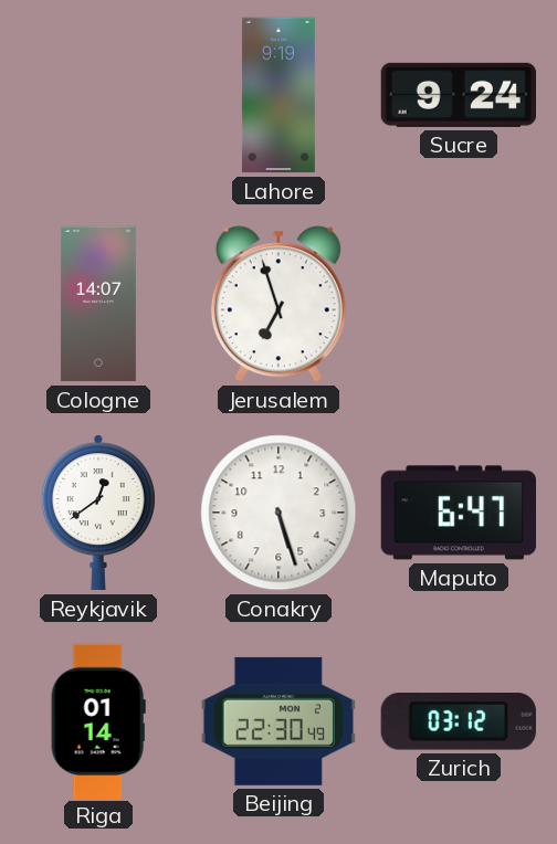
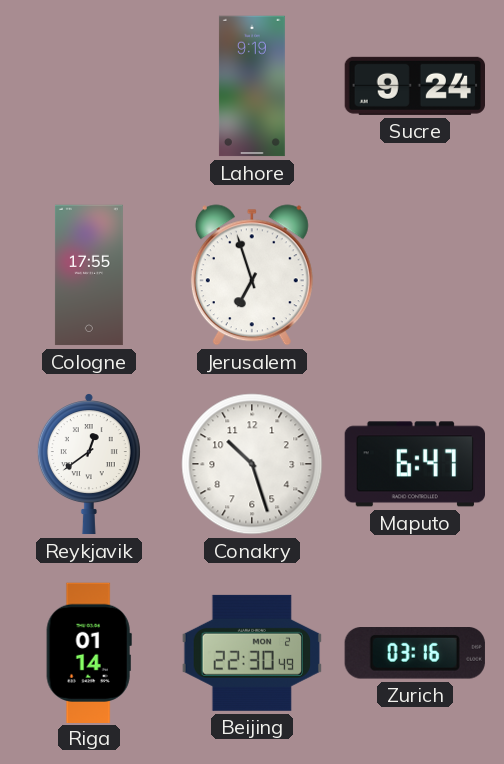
Cologne: 14:07 -> 17:55 (89, 275)
Conakry: 5:27 -> 10:27 (252, 464)
Zurich: 03:12 -> 03:16 (415, 654)
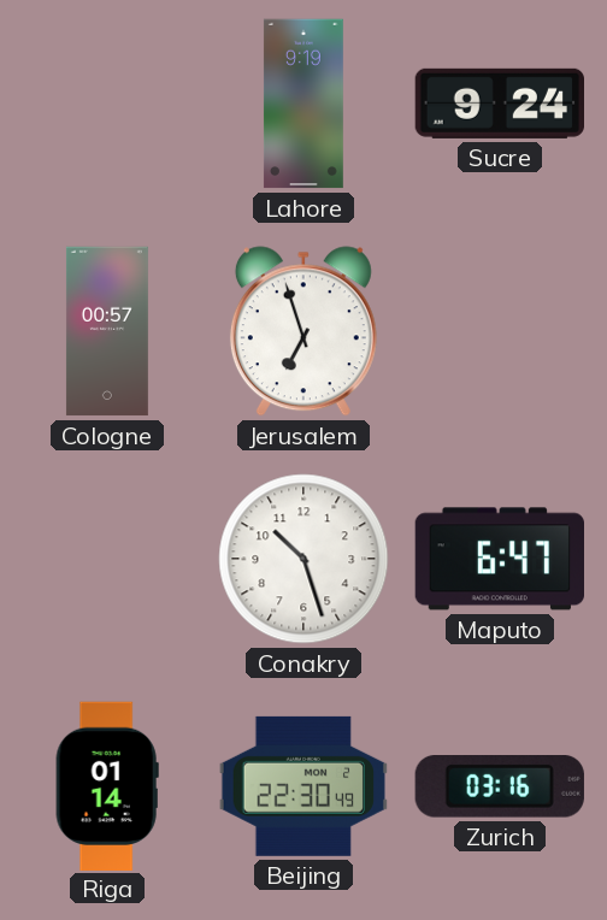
Cologne: 17:55 -> 00:57 (107, 331)
Reykjavik: 12:39 -> none (89, 464)
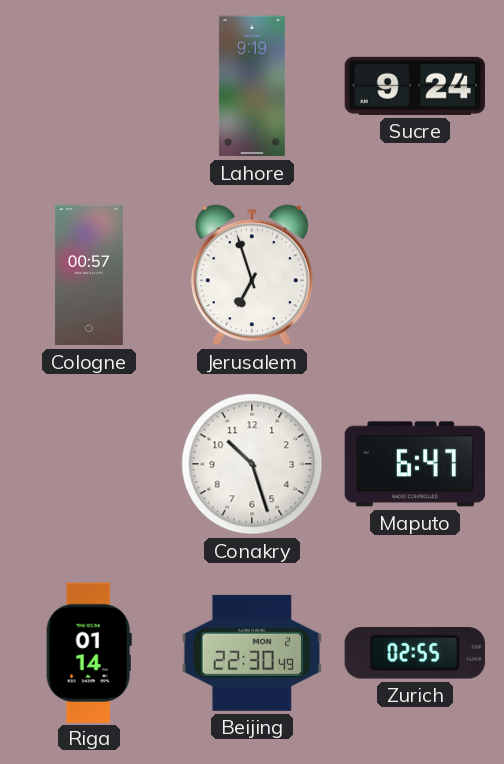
Zurich: 03:16 -> 02:55 (415, 654)
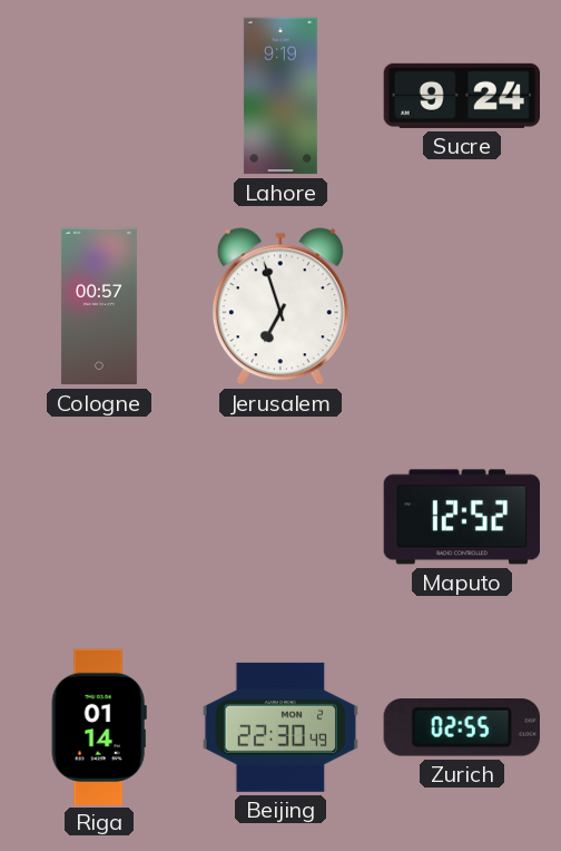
Conakry: 10:27 -> none (252, 464)
Maputo: 6:47 -> 12:52 (462, 517)
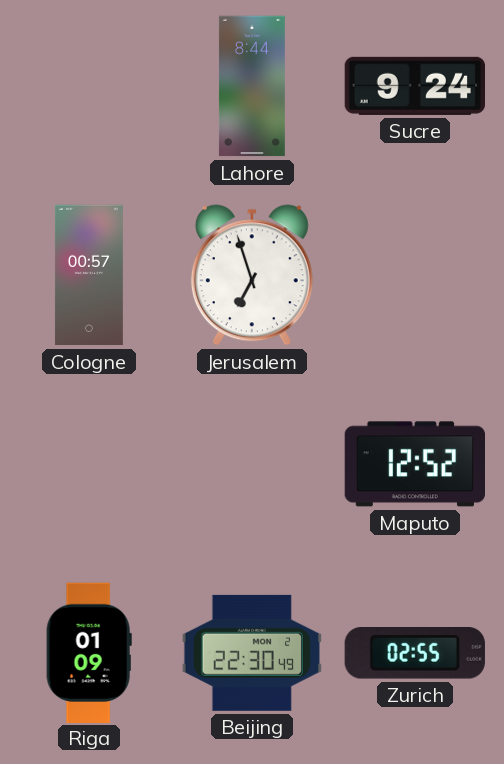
Lahore: 9:19 -> 8:44 (252, 86)
Riga: 01:14 -> 01:09 (89, 652)
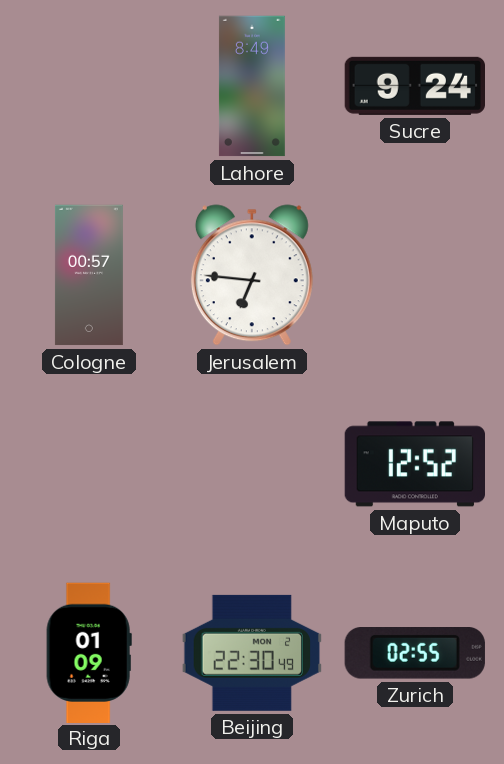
Lahore: 8:44 -> 8:49 (252, 86)
Jerusalem: 6:57 -> 6:46 (252, 275)
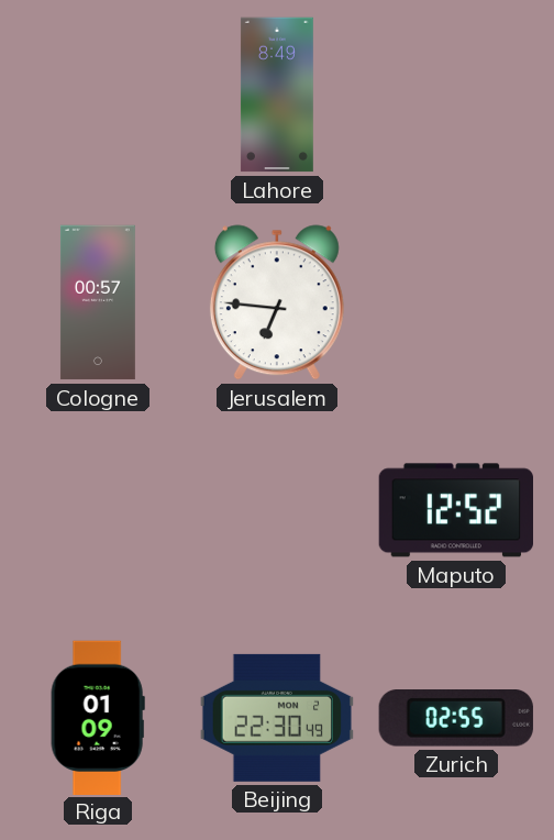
Sucre: 9:24 -> none (414, 86)
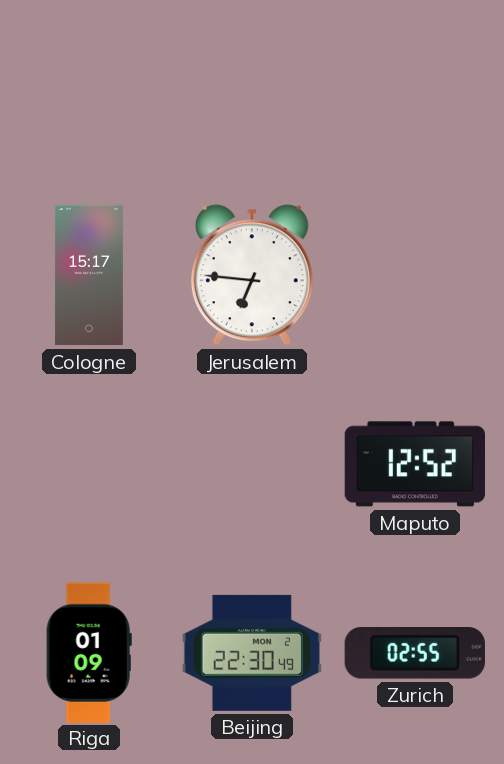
Lahore: 8:49 -> none (277, 95)
Cologne: 00:57 -> 15:17 (89, 275)
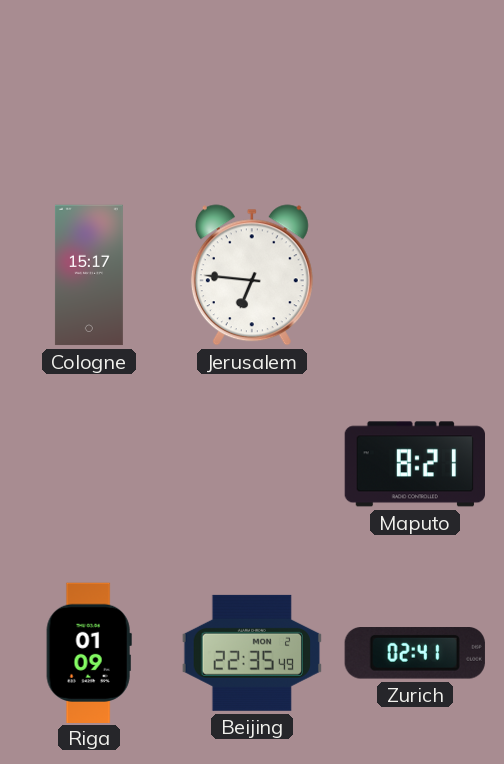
Maputo: 12:52 -> 8:21 (415, 464)
Beijing: 22:30 -> 22:35 (251, 653)
Zurich: 02:55 -> 02:41 (415, 654)
